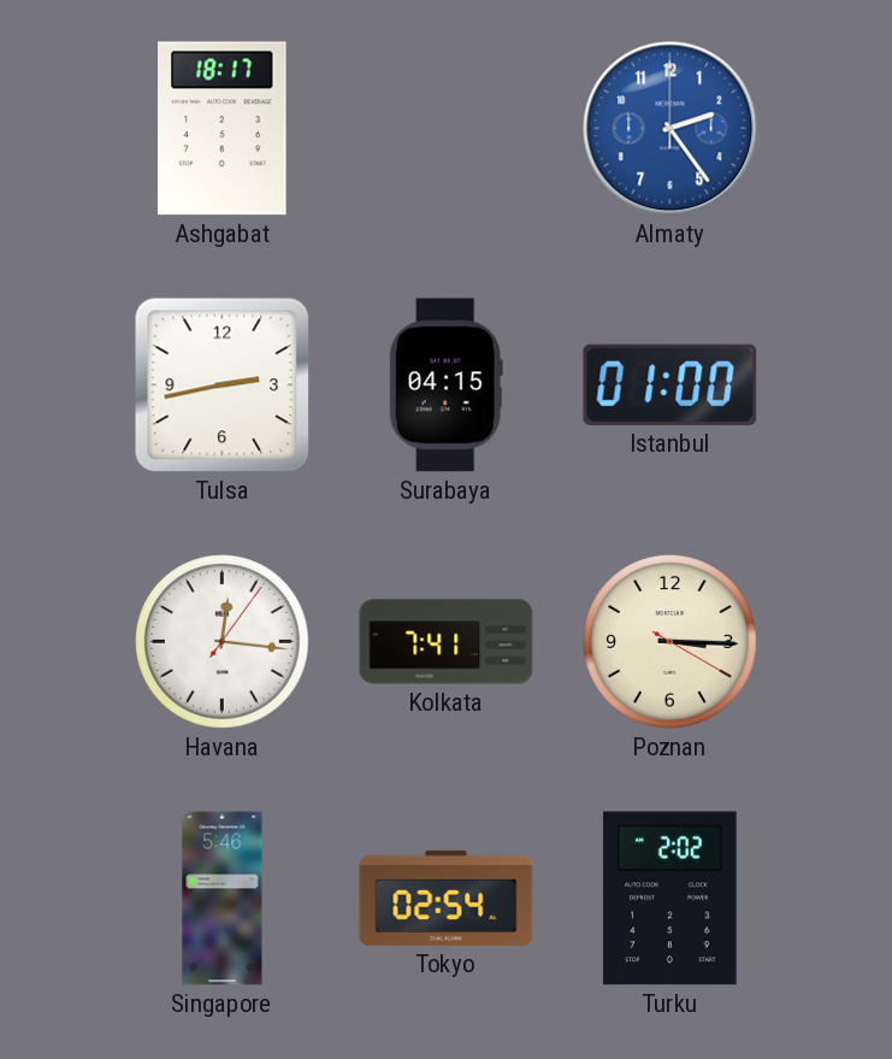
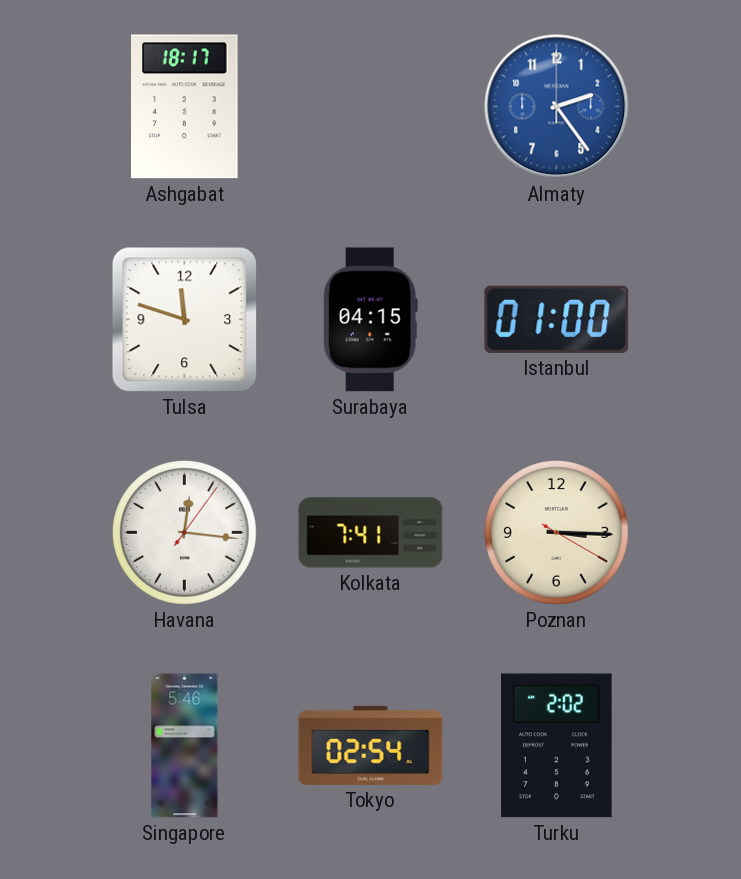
Tulsa: 2:43 -> 11:48 (185, 320)
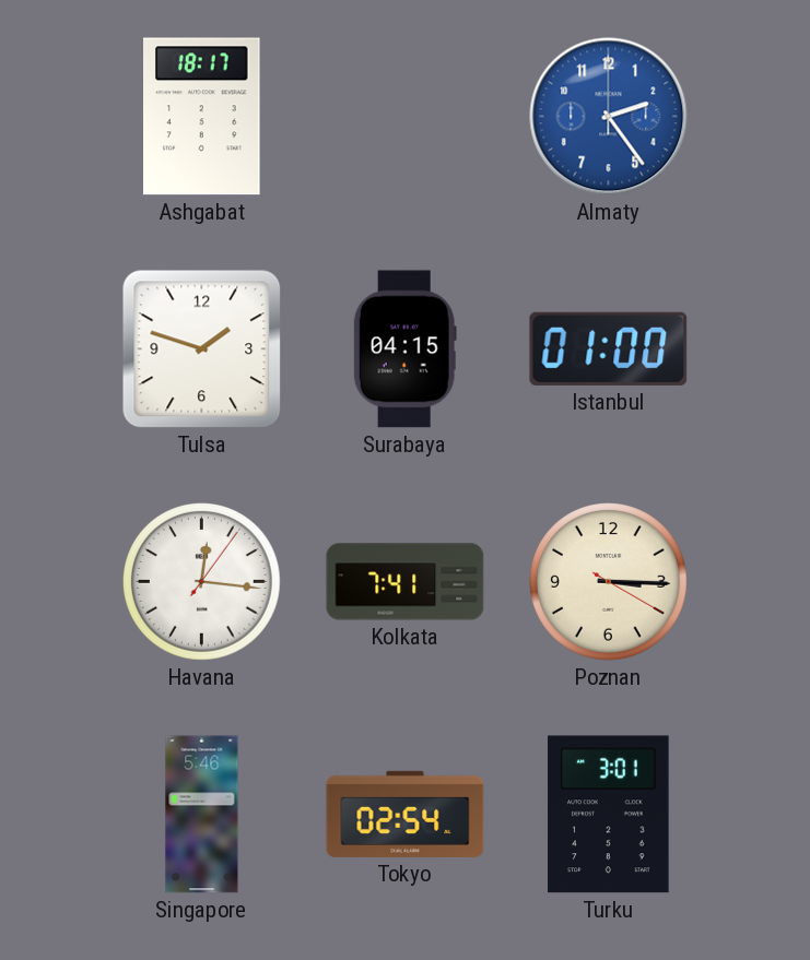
Tulsa: 11:48 -> 1:48 (202, 349)
Turku: 2:02 -> 3:01 (609, 815)
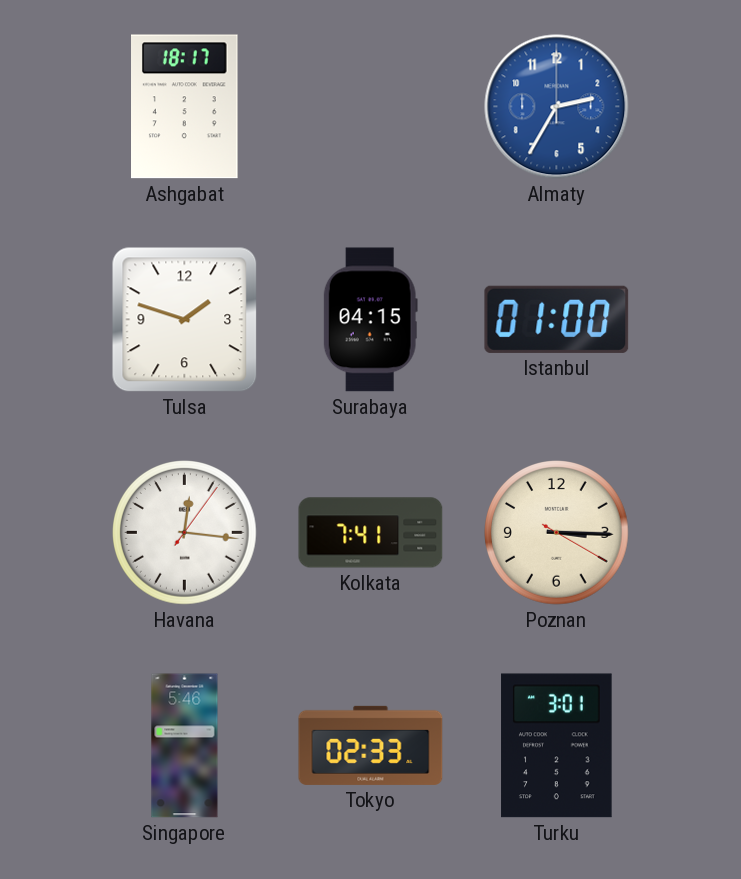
Almaty: 2:24 -> 2:35 (557, 107)
Tokyo: 02:54 -> 02:33 (371, 745)
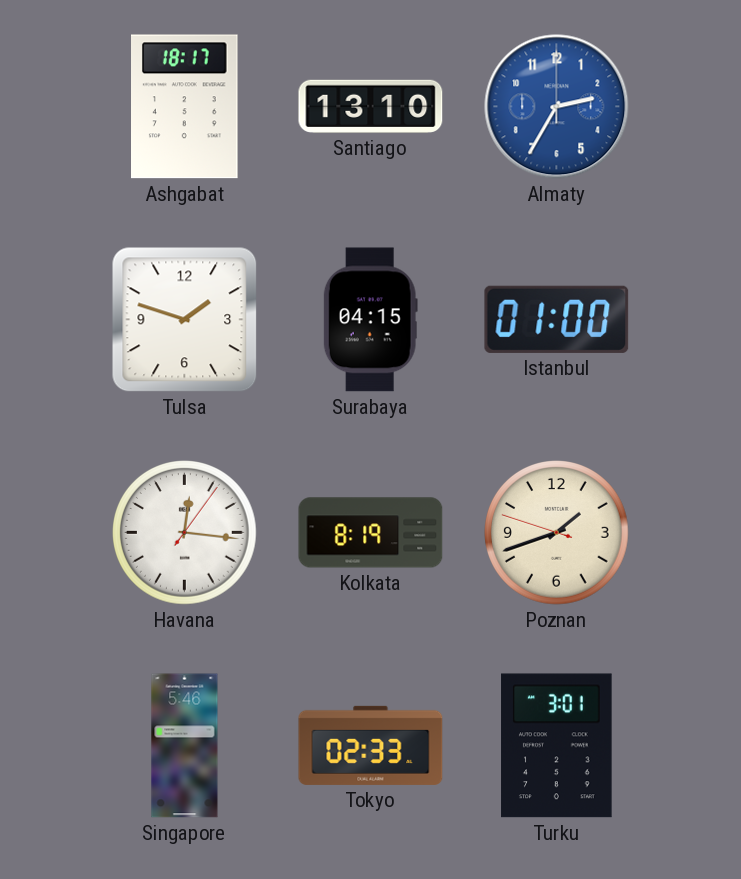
Santiago: none -> 13:10 (371, 106)
Kolkata: 7:41 -> 8:19 (371, 533)
Poznan: 3:15 -> 1:41 (557, 533)
